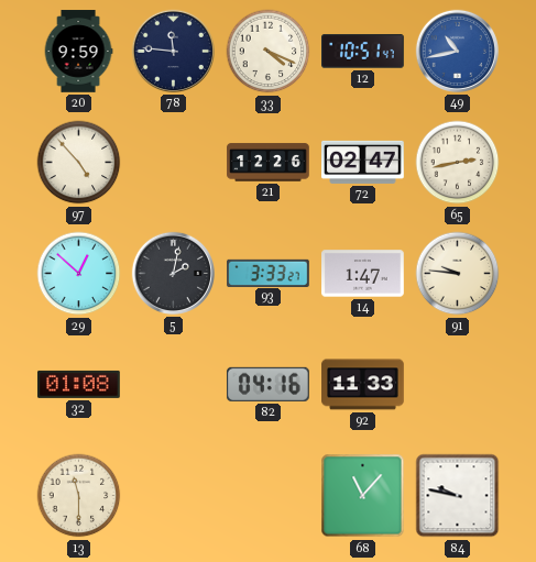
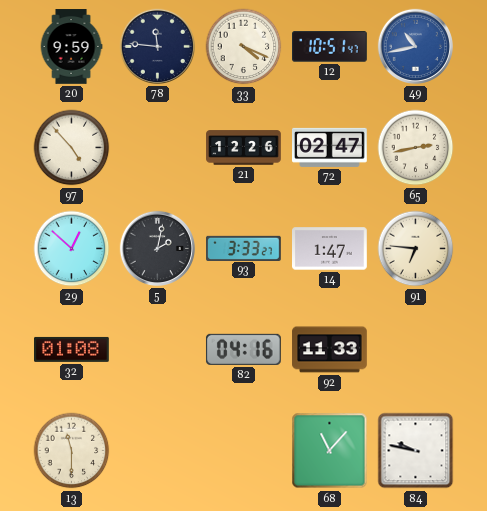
91: 9:46 -> 6:46 (416, 249)
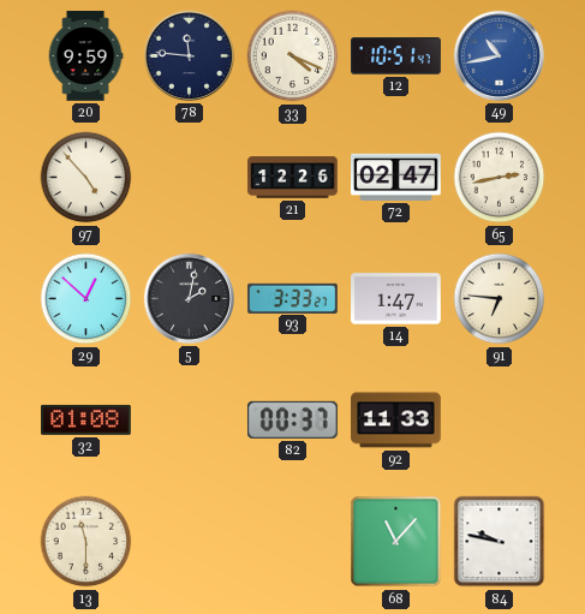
82: 04:16 -> 00:37 (292, 419)
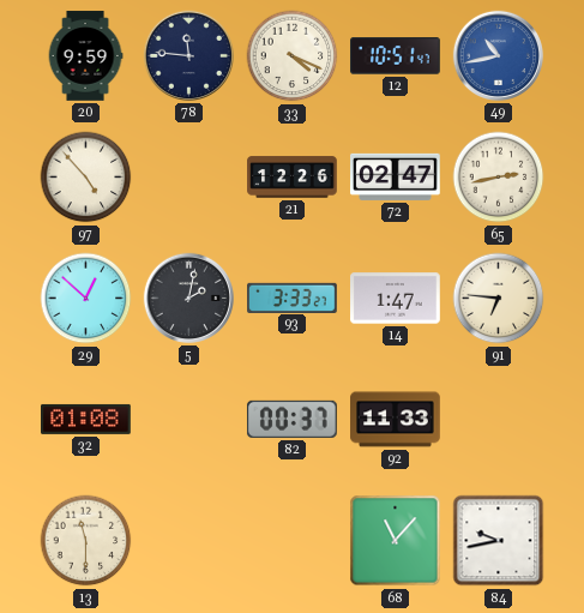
84: 9:47 -> 9:43 (499, 541)
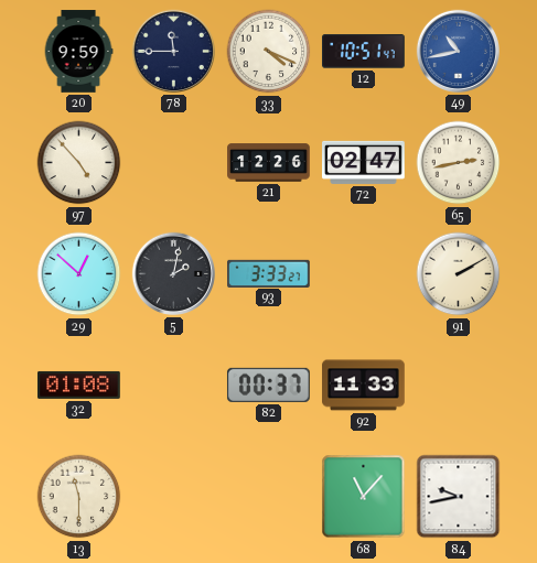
78: 11:46 -> 11:45 (173, 51)
14: 1:47 -> none (396, 299)
91: 6:46 -> 2:10 (459, 274)
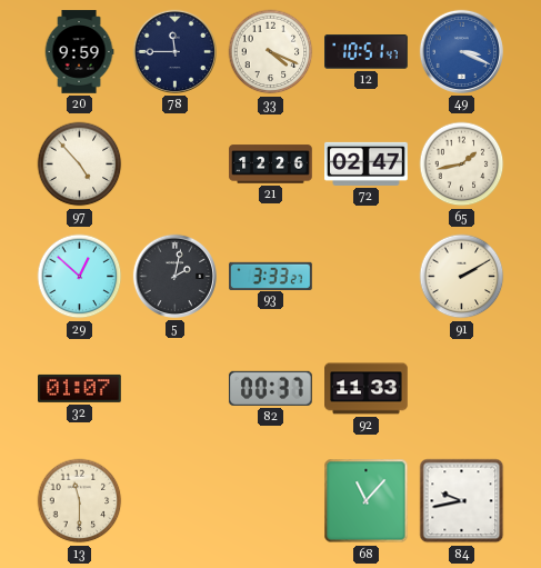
49: 10:43 -> 3:19 (461, 51)
65: 2:43 -> 1:43 (462, 165)
32: 01:08 -> 01:07 (80, 388)
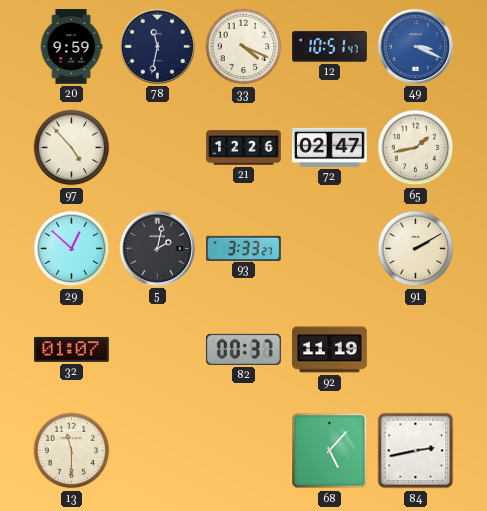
78: 11:45 -> 11:32 (157, 46)
92: 11:33 -> 11:19 (330, 350)
68: 11:07 -> 5:07 (330, 451)
84: 9:43 -> 2:43 (416, 451)
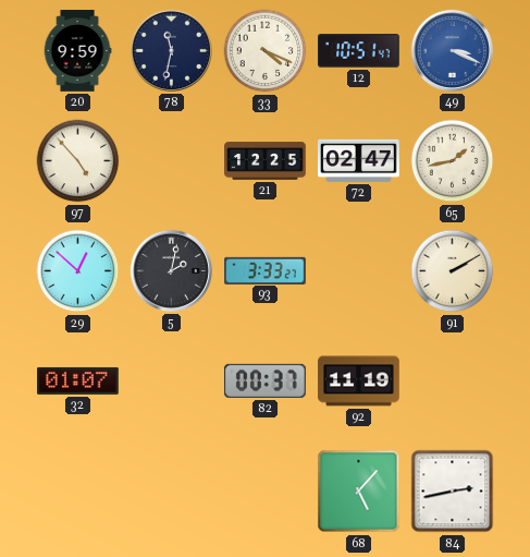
21: 12:26 -> 12:25 (266, 161)
13: 11:30 -> none (72, 451)
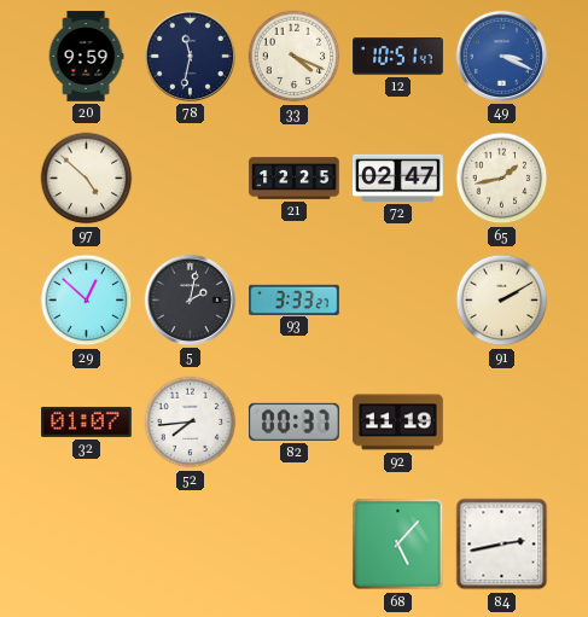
97: 4:53 -> 4:52 (87, 179)
52: none -> 7:44 (191, 423)
